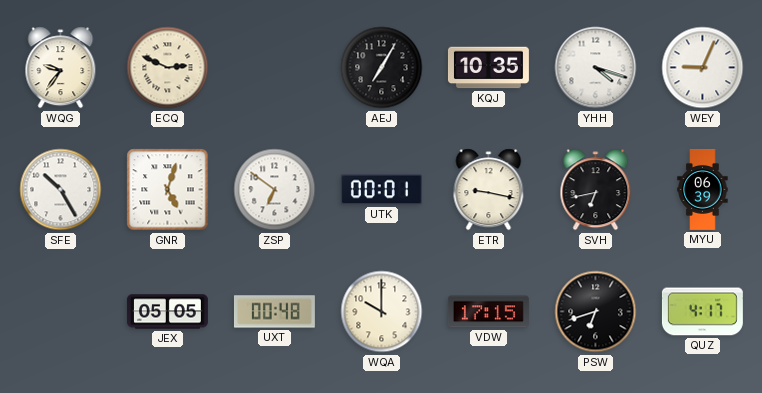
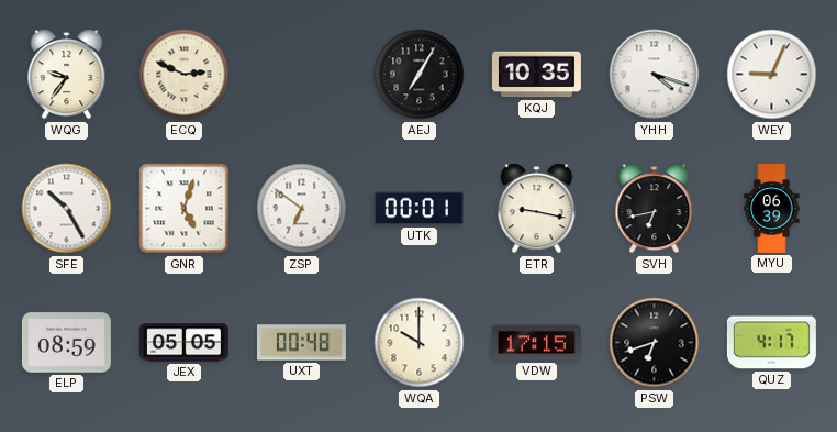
ELP: none -> 08:59 (66, 343)
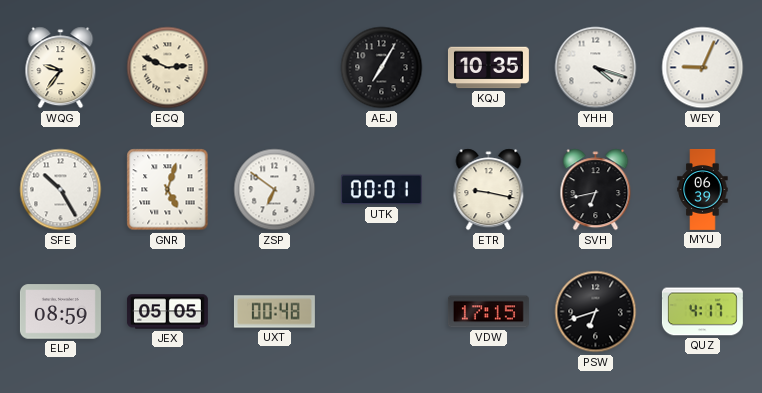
WQA: 10:00 -> none (420, 343)
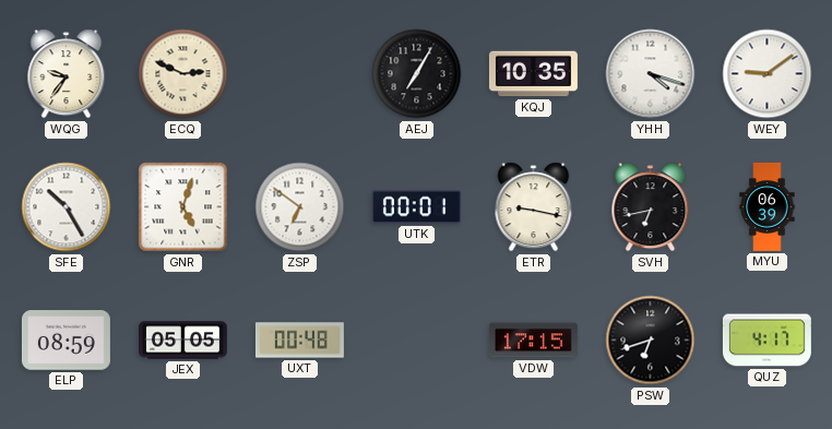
WEY: 9:04 -> 9:09 (768, 74)
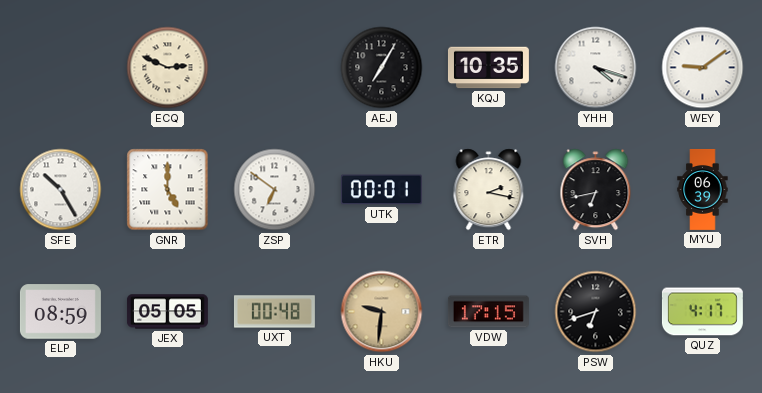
WQG: 9:36 -> none (67, 74)
GNR: 5:03 -> 5:00 (168, 190)
ETR: 9:17 -> 2:17 (489, 190)
HKU: none -> 9:31 (382, 312)
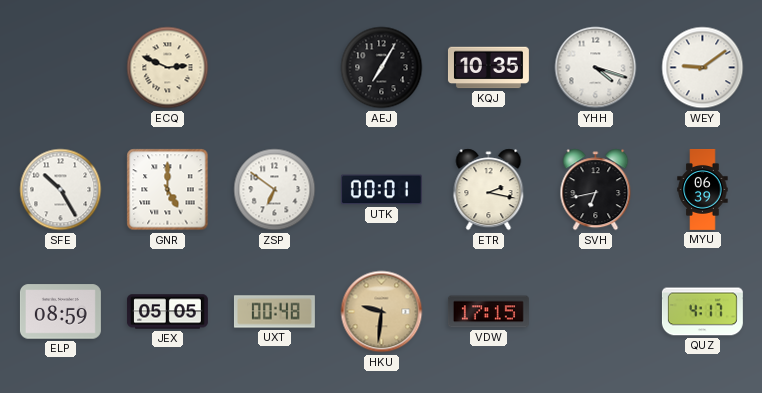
PSW: 6:42 -> none (596, 312)
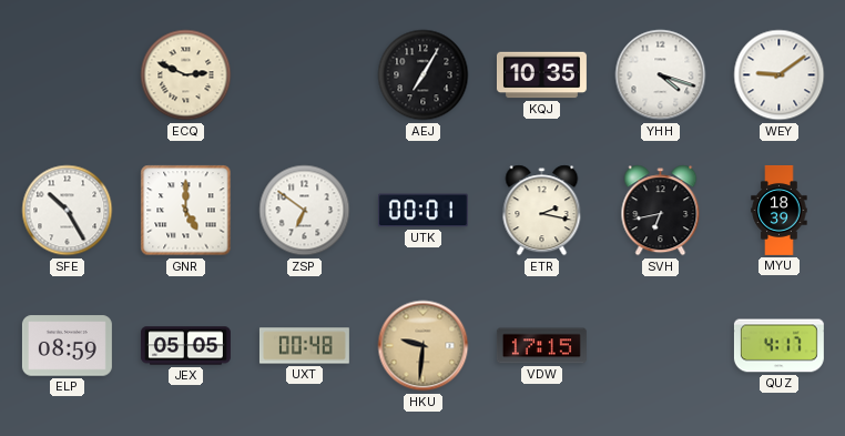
MYU: 06:39 -> 18:39 (780, 210)
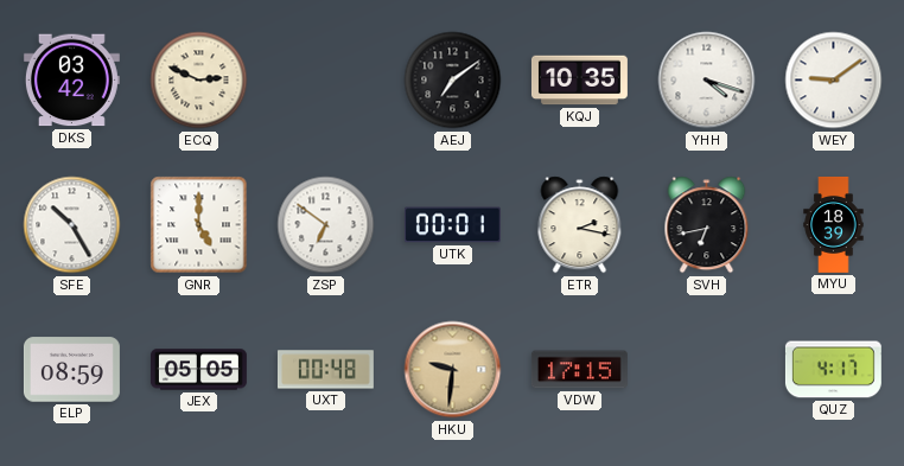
DKS: none -> 03:42 (71, 81)
AEJ: 7:05 -> 7:09 (453, 81)
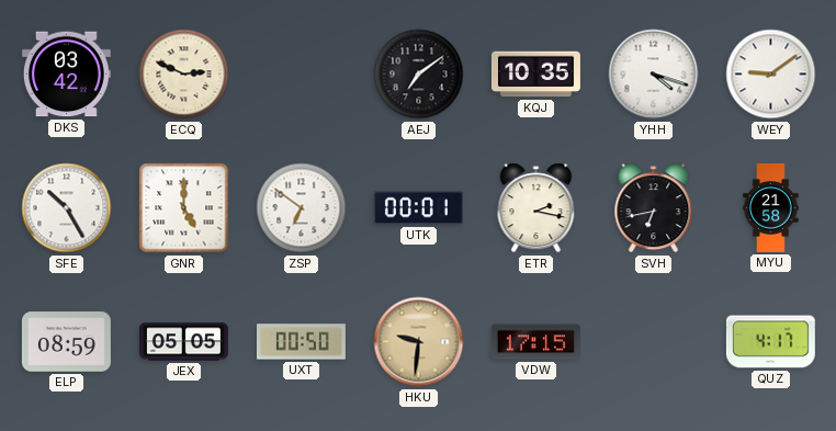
MYU: 18:39 -> 21:58 (771, 207)
UXT: 00:48 -> 00:50 (301, 342)
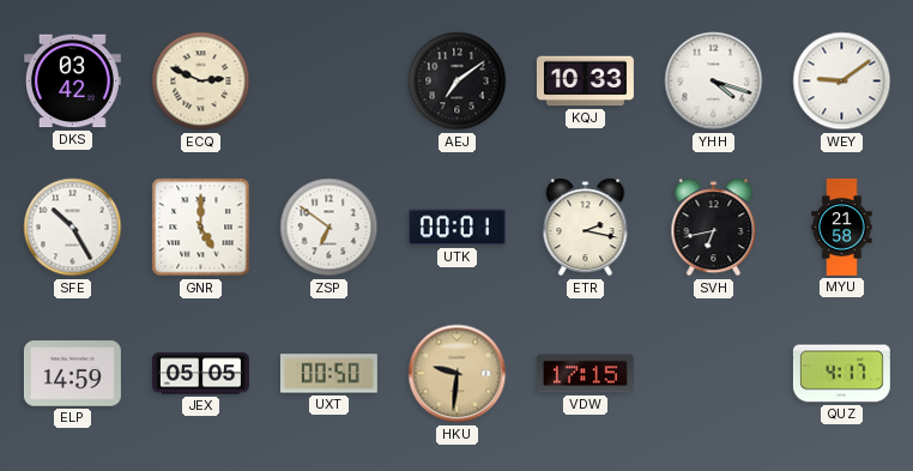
KQJ: 10:35 -> 10:33 (585, 81)
ELP: 08:59 -> 14:59 (72, 374)
